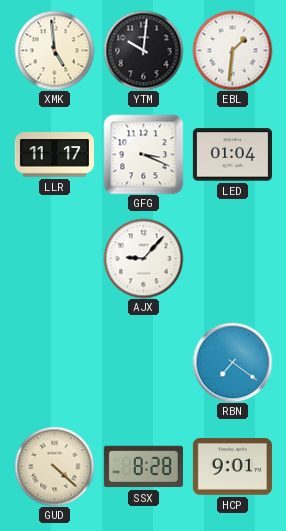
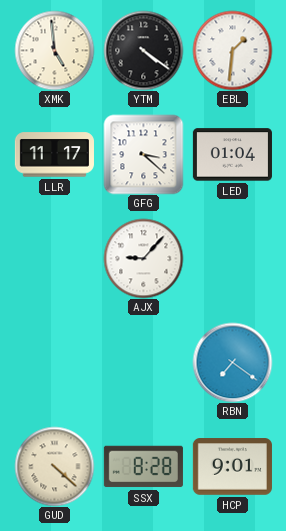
YTM: 10:01 -> 4:21 (143, 50)
GFG: 3:19 -> 3:22 (143, 154)
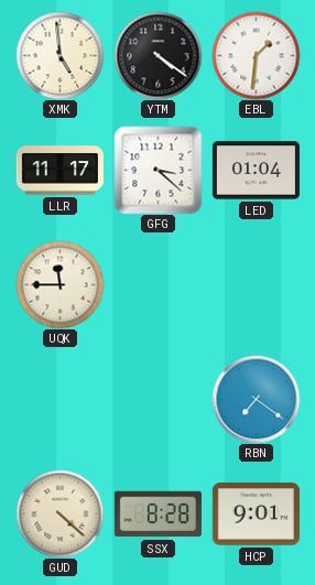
UQK: none -> 11:45 (59, 284)
AJX: 9:07 -> none (143, 258)
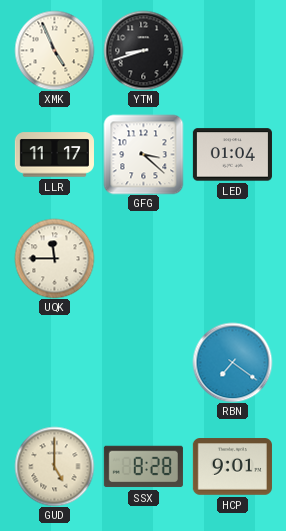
XMK: 4:59 -> 4:56 (54, 50)
YTM: 4:21 -> 8:42 (143, 50)
EBL: 1:31 -> none (256, 55)
GUD: 4:22 -> 5:00 (54, 466)
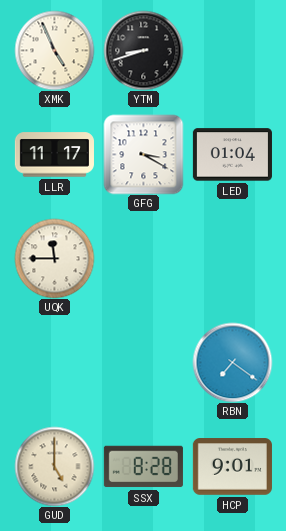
GFG: 3:22 -> 3:20 (143, 154)
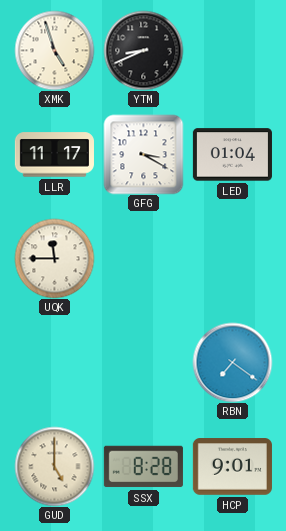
XMK: 4:56 -> 4:57 (54, 50)
YTM: 8:42 -> 8:41 (143, 50)
